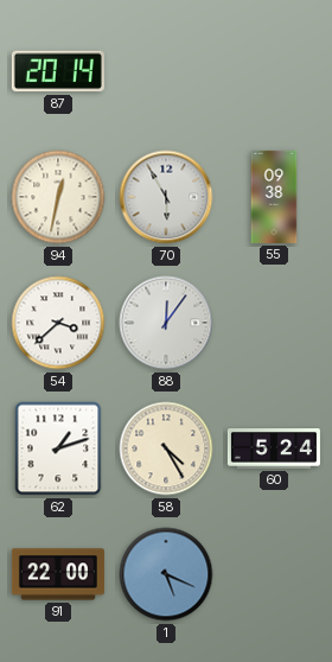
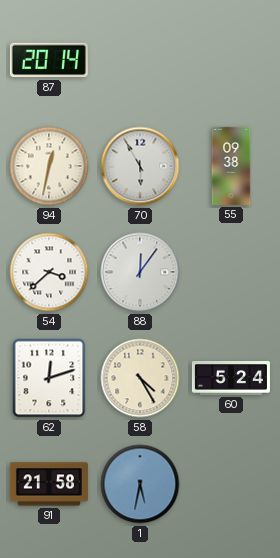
62: 1:12 -> 12:12 (49, 378)
91: 22:00 -> 21:58 (49, 484)
1: 5:19 -> 5:32 (140, 484)
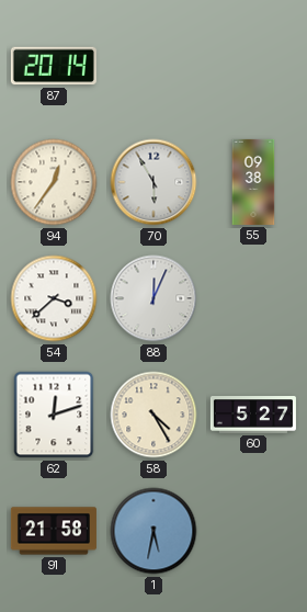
94: 12:32 -> 12:36 (54, 182)
88: 12:06 -> 12:04 (153, 298)
60: 5:24 -> 5:27 (253, 416)
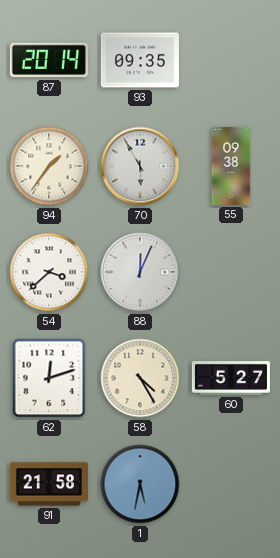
93: none -> 09:35 (140, 60)
94: 12:36 -> 1:36 (49, 166)
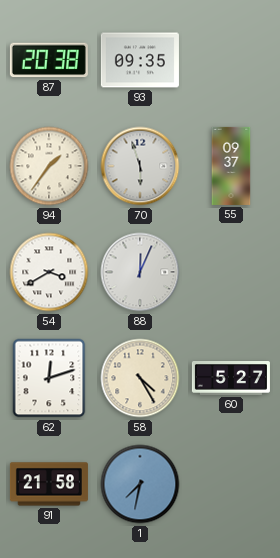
87: 20:14 -> 20:38 (49, 60)
70: 5:55 -> 5:57 (140, 166)
55: 09:38 -> 09:37 (231, 166)
54: 3:38 -> 3:40 (49, 272)
1: 5:32 -> 7:32 (140, 484)
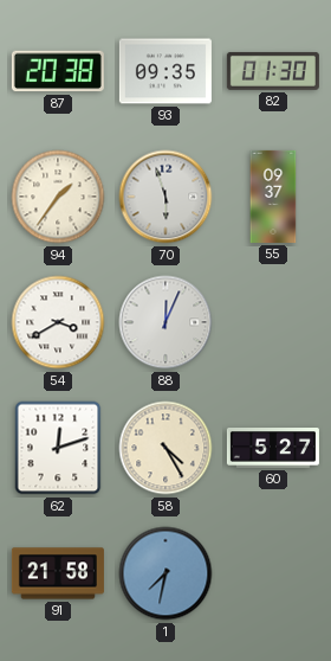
82: none -> 01:30 (273, 71)
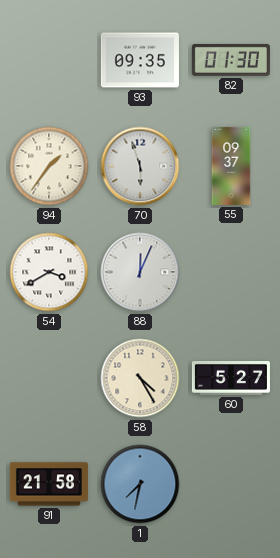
87: 20:38 -> none (58, 71)
62: 12:12 -> none (58, 448)
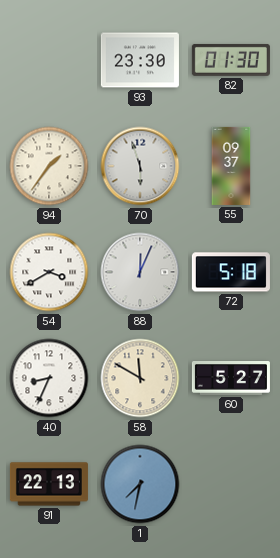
93: 09:35 -> 23:30 (140, 60)
72: none -> 5:18 (231, 272)
40: none -> 8:34 (49, 378)
58: 4:25 -> 11:50 (140, 378)
91: 21:58 -> 22:13 (49, 484)
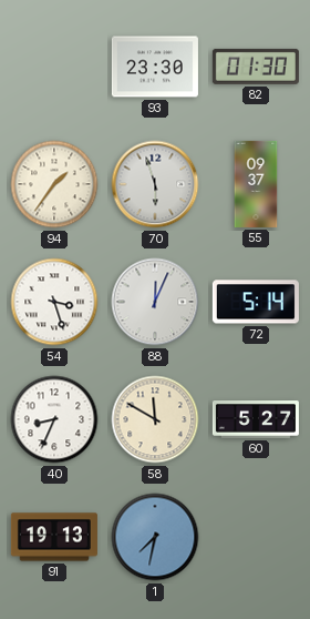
54: 3:40 -> 3:27 (54, 302)
72: 5:18 -> 5:14 (256, 302)
91: 22:13 -> 19:13 (54, 537)
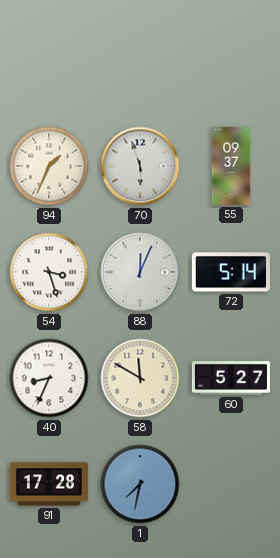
93: 23:30 -> none (155, 67)
82: 01:30 -> none (256, 67)
94: 1:36 -> 1:34 (49, 166)
91: 19:13 -> 17:28 (49, 484)
